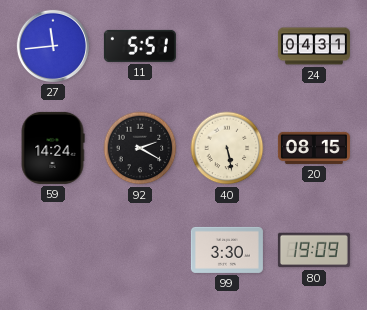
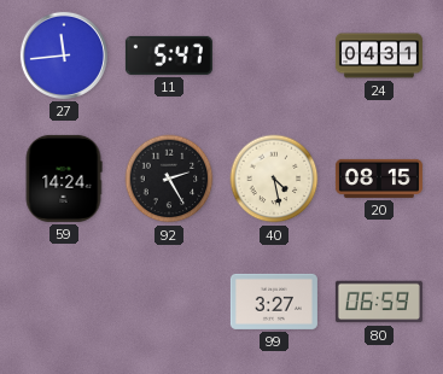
11: 5:51 -> 5:47 (169, 55)
92: 2:20 -> 2:25 (169, 179)
40: 5:28 -> 4:28 (274, 179)
99: 3:30 -> 3:27 (274, 302)
80: 19:09 -> 06:59 (379, 302)
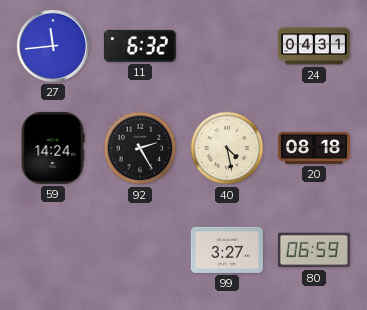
11: 5:47 -> 6:32 (140, 46)
20: 08:15 -> 08:18 (314, 148)
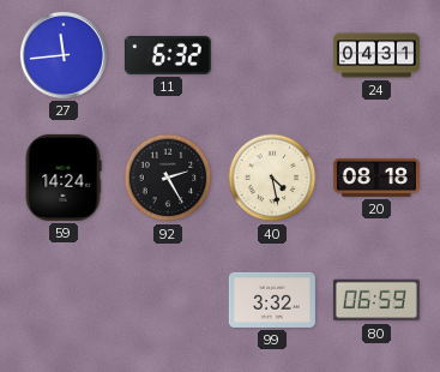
99: 3:27 -> 3:32 (272, 300)
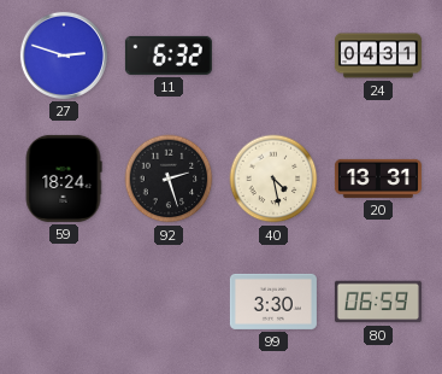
27: 11:44 -> 2:48 (64, 55)
59: 14:24 -> 18:24 (64, 179)
92: 2:25 -> 2:27 (169, 179)
20: 08:18 -> 13:31 (378, 179)
99: 3:32 -> 3:30 (273, 302)
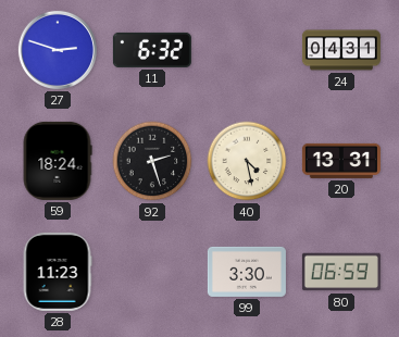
28: none -> 11:23 (58, 272)
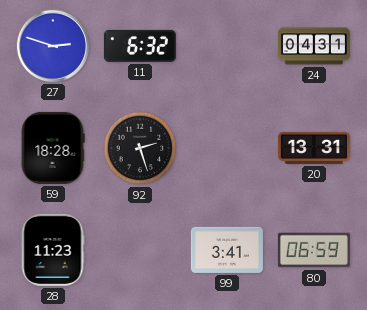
59: 18:24 -> 18:28 (53, 148)
40: 4:28 -> none (247, 161)
99: 3:30 -> 3:41 (227, 250)
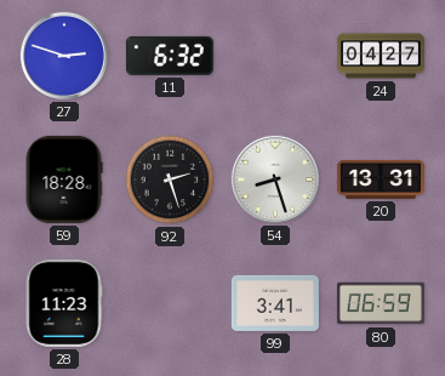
24: 04:31 -> 04:27 (381, 56)
54: none -> 8:27 (275, 180)
